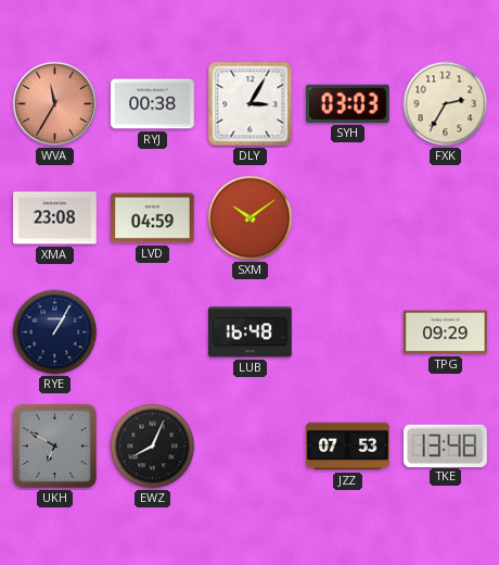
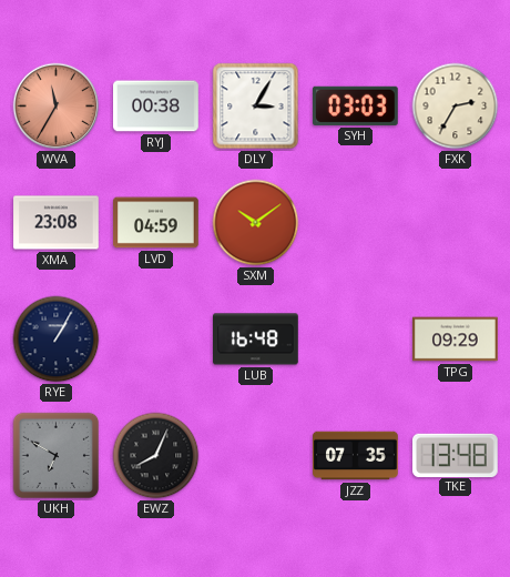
JZZ: 07:53 -> 07:35 (356, 456)
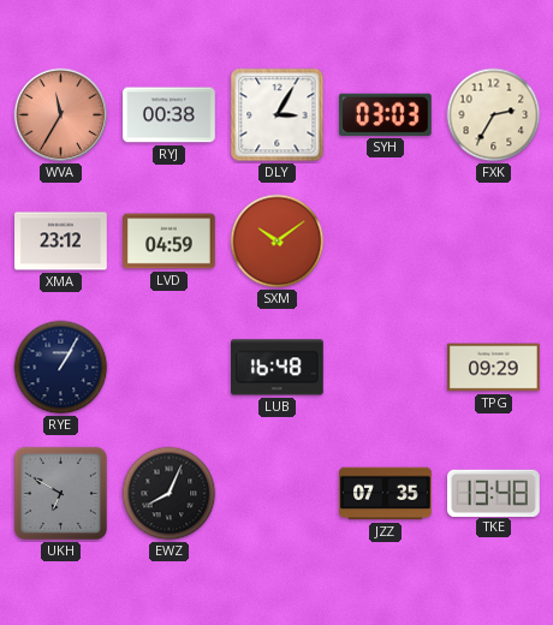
XMA: 23:08 -> 23:12 (61, 242)
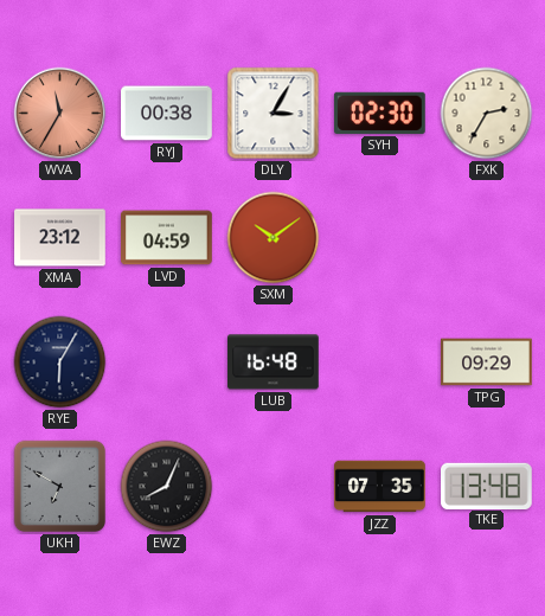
SYH: 03:03 -> 02:30 (379, 113)
RYE: 1:05 -> 6:05 (60, 362)
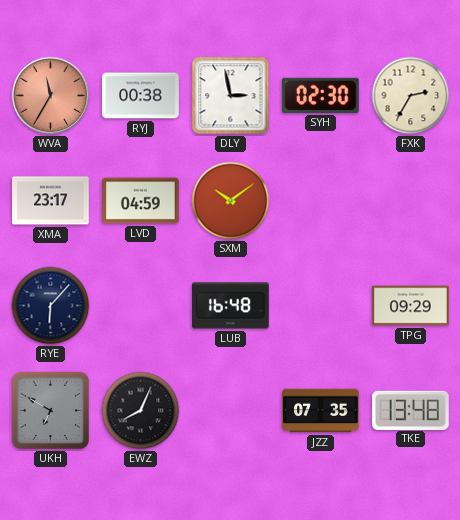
DLY: 3:05 -> 2:58 (231, 96)
XMA: 23:12 -> 23:17 (51, 201)
RYE: 6:05 -> 6:07 (51, 306)
